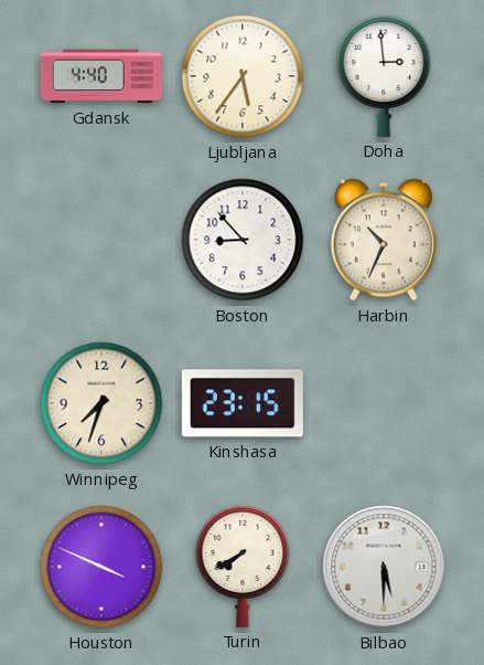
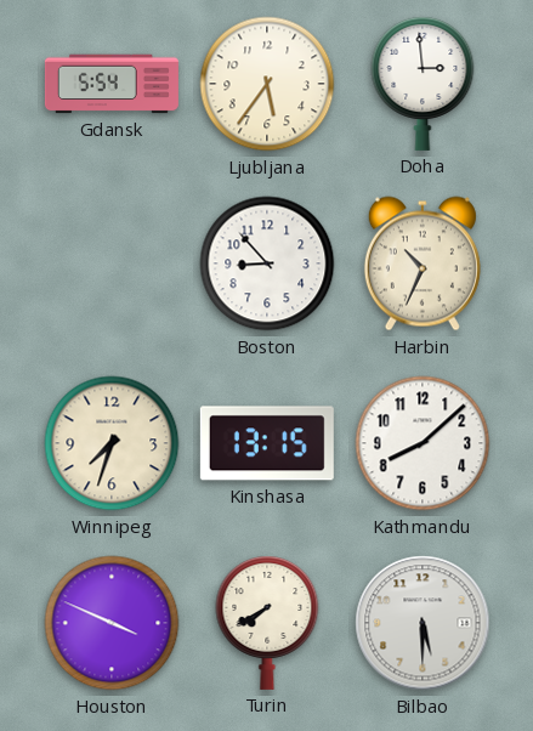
Gdansk: 4:40 -> 5:54 (112, 84)
Kinshasa: 23:15 -> 13:15 (267, 443)
Kathmandu: none -> 8:08 (423, 443)
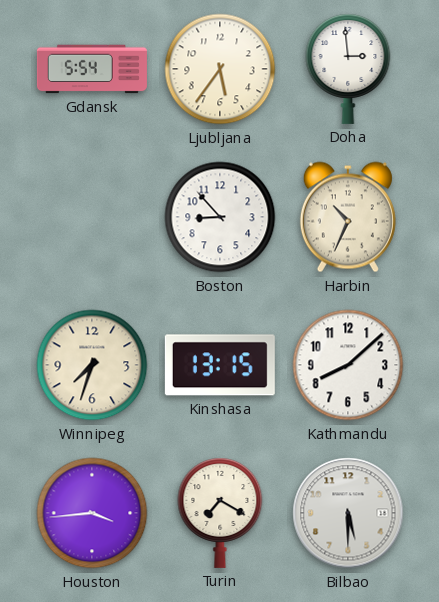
Houston: 3:49 -> 3:44 (92, 513)
Turin: 7:40 -> 7:20 (220, 513)
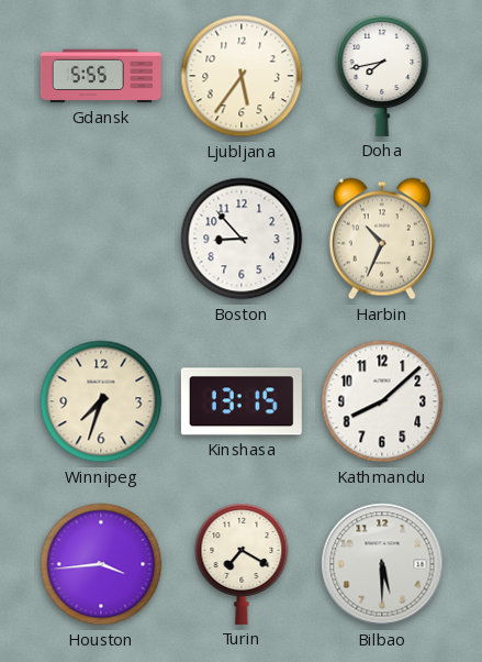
Gdansk: 5:54 -> 5:55 (101, 76)
Doha: 2:59 -> 7:43 (382, 76)
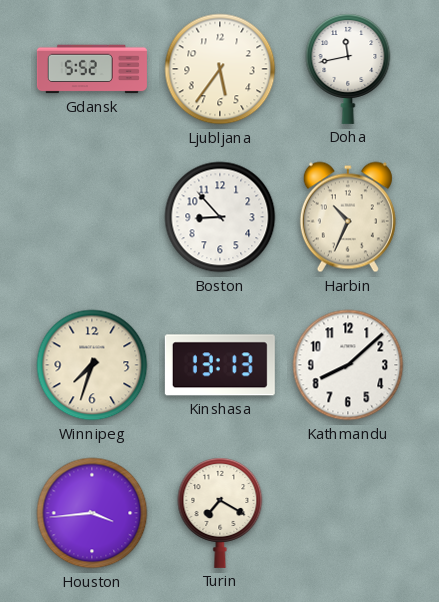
Gdansk: 5:55 -> 5:52 (92, 69)
Doha: 7:43 -> 11:43 (348, 69)
Kinshasa: 13:15 -> 13:13 (220, 365)
Bilbao: 5:30 -> none (382, 564)
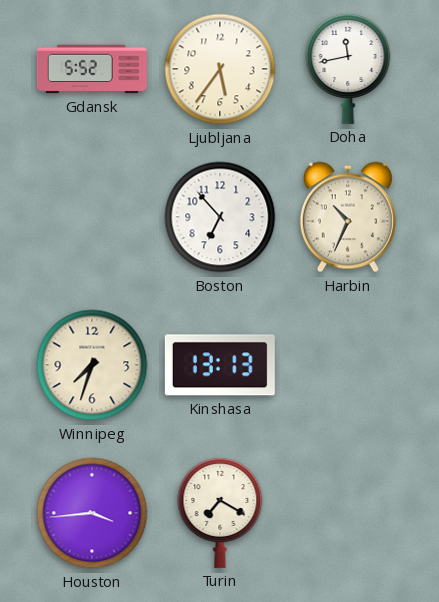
Boston: 8:53 -> 6:53 (220, 217)
Kathmandu: 8:08 -> none (348, 365)
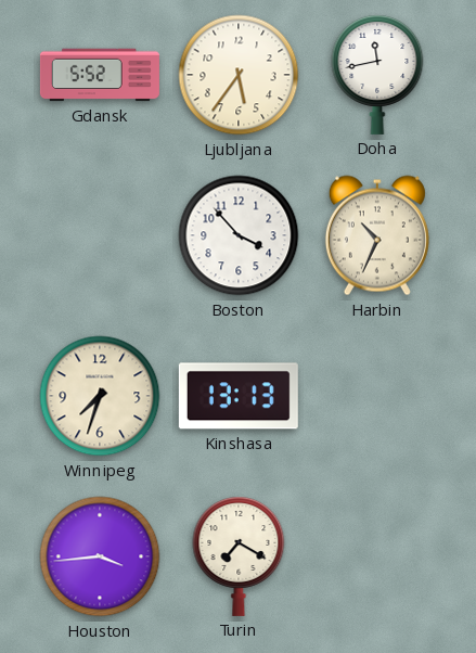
Boston: 6:53 -> 3:53 (239, 235)
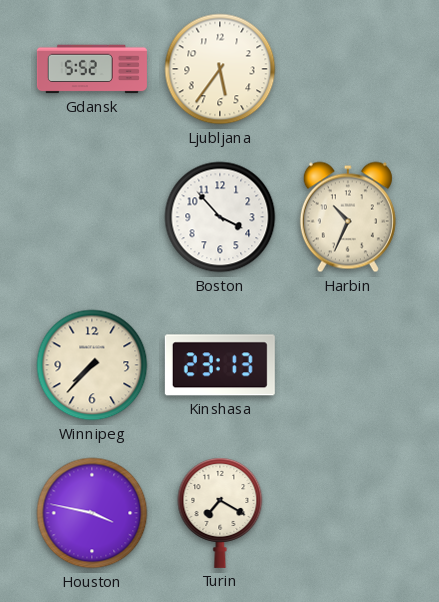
Doha: 11:43 -> none (377, 75)
Winnipeg: 7:33 -> 7:37 (92, 365)
Kinshasa: 13:13 -> 23:13 (220, 365)
Houston: 3:44 -> 3:47 (92, 513)
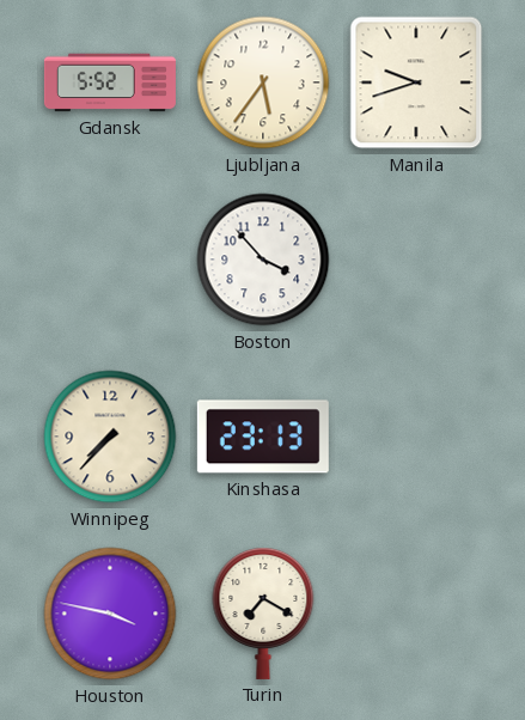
Manila: none -> 9:42 (416, 83)
Harbin: 10:34 -> none (348, 217)
